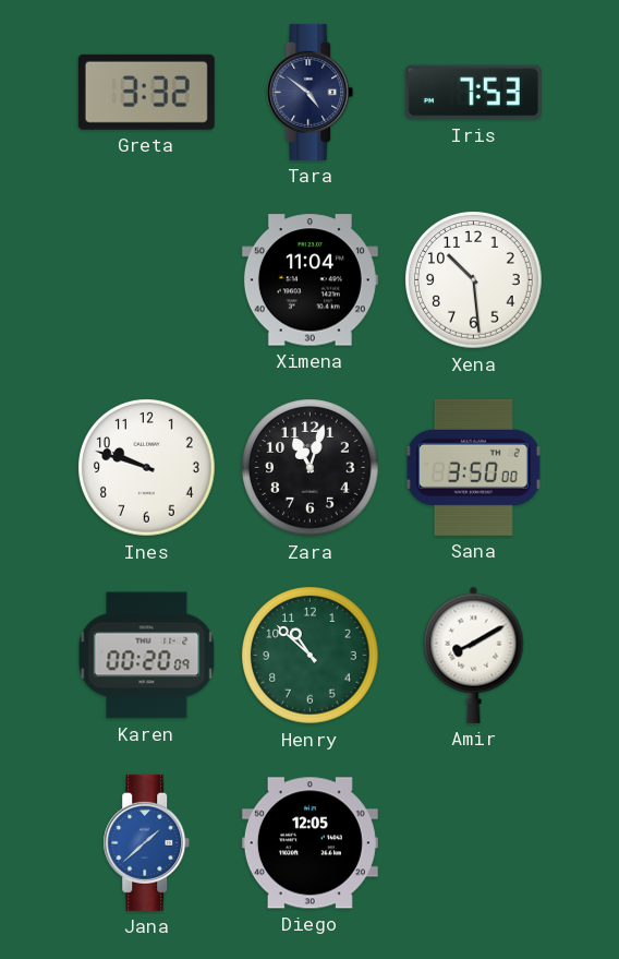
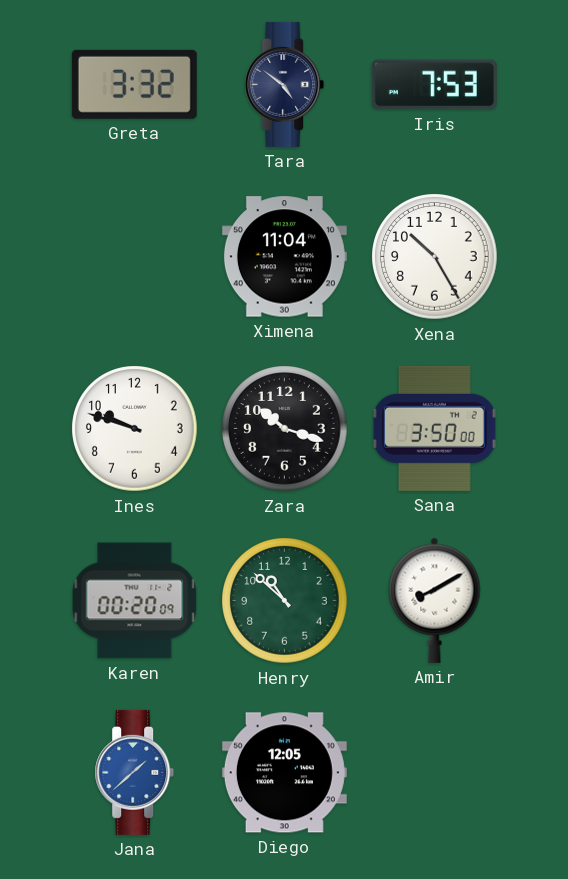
Xena: 10:29 -> 10:25 (435, 257)
Zara: 11:03 -> 10:18 (285, 429)
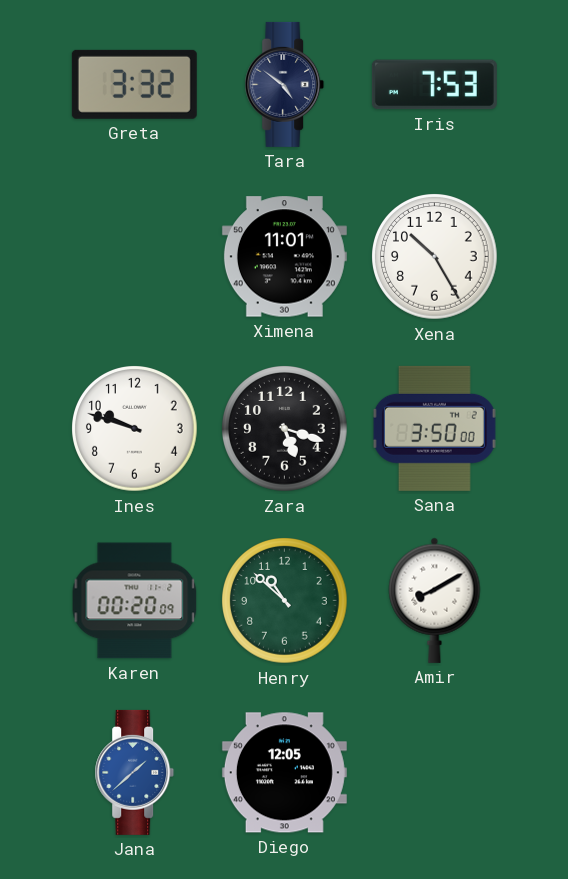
Ximena: 11:04 -> 11:01 (284, 257)
Zara: 10:18 -> 5:18 (285, 429)
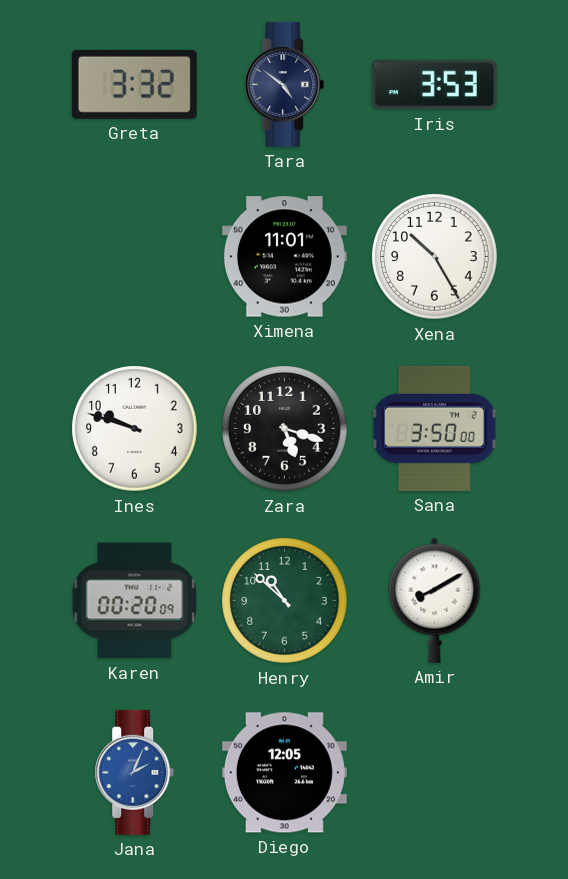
Iris: 7:53 -> 3:53 (434, 85)
Jana: 1:38 -> 2:04 (135, 772)
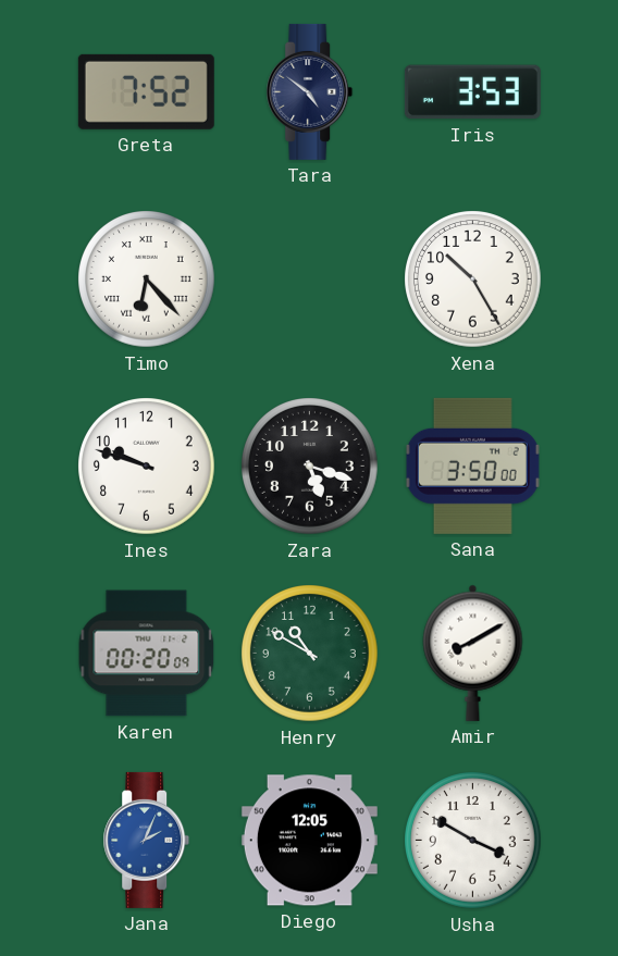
Greta: 3:32 -> 7:52 (146, 91)
Timo: none -> 6:23 (147, 280)
Ximena: 11:01 -> none (284, 257)
Henry: 10:52 -> 10:50 (310, 654)
Usha: none -> 3:50 (473, 841)
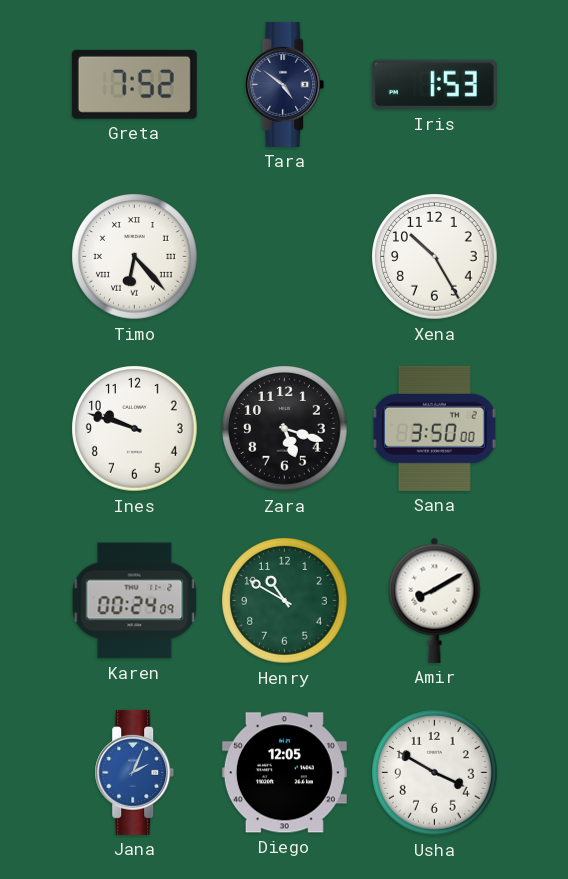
Iris: 3:53 -> 1:53 (434, 85)
Karen: 00:20 -> 00:24 (135, 601)
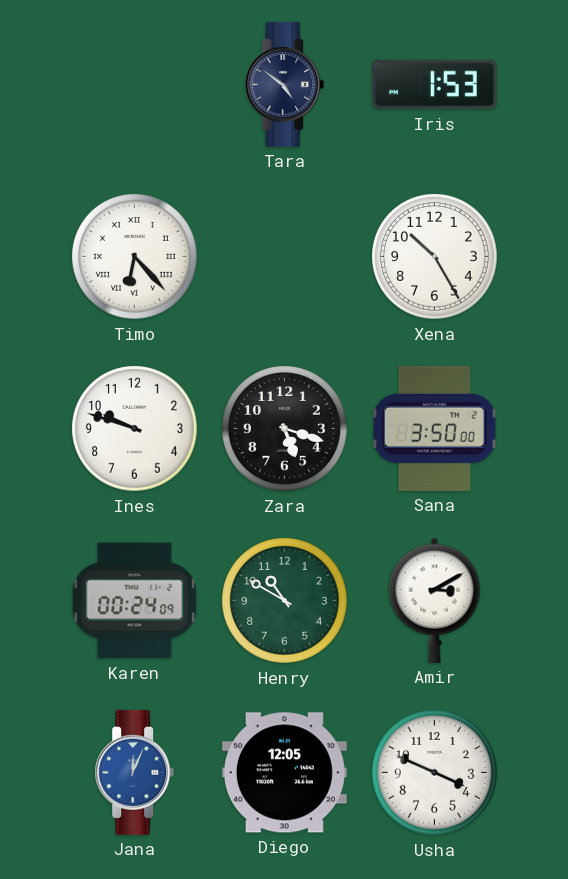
Greta: 7:52 -> none (134, 84)
Amir: 8:10 -> 3:10 (435, 600)
Jana: 2:04 -> 12:04 (135, 772)
Usha: 3:50 -> 3:49 (435, 773)
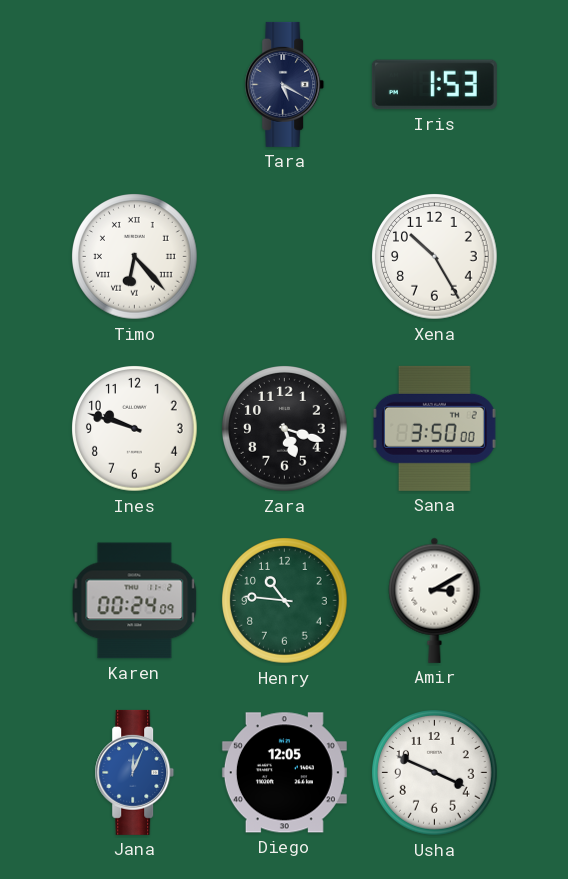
Tara: 4:51 -> 5:20 (285, 84)
Henry: 10:50 -> 10:46 (285, 601)
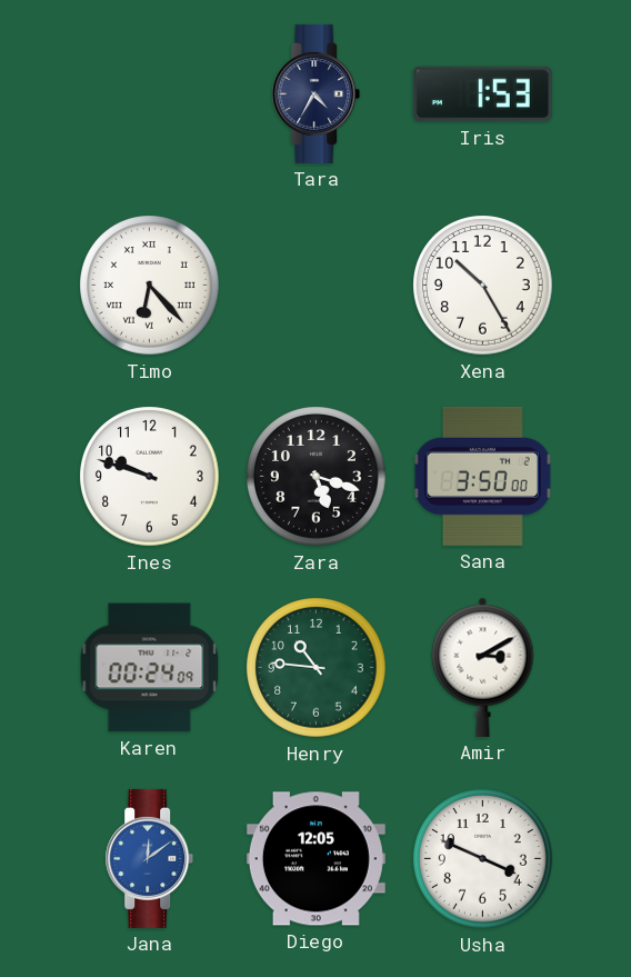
Tara: 5:20 -> 4:35 (317, 93)
Jana: 12:04 -> 12:09 (150, 858)
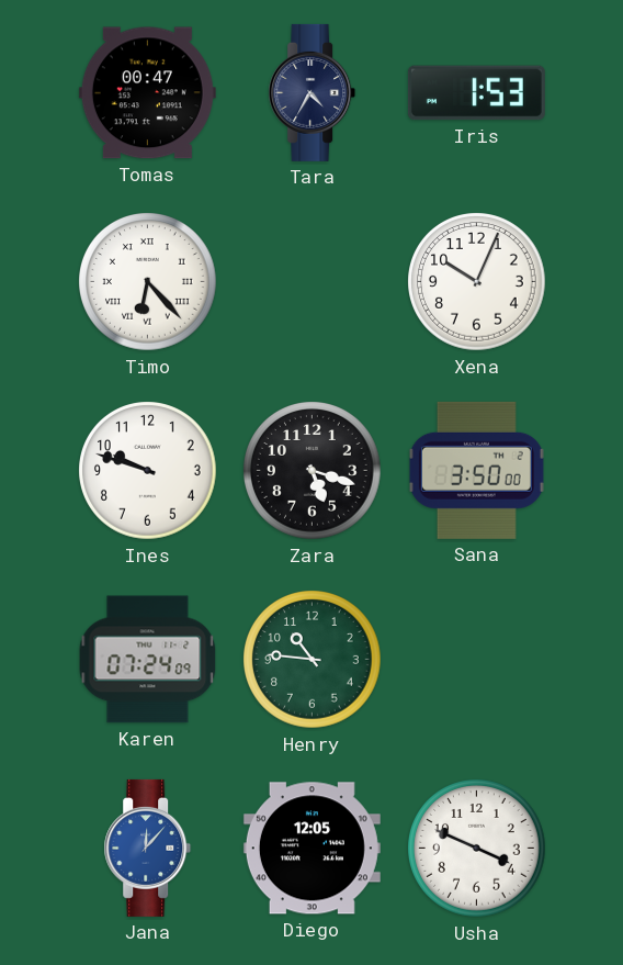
Tomas: none -> 00:47 (147, 93)
Xena: 10:25 -> 10:04 (477, 282)
Karen: 00:24 -> 07:24 (148, 660)
Amir: 3:10 -> none (483, 667)
Jana: 12:09 -> 12:07 (148, 848)
